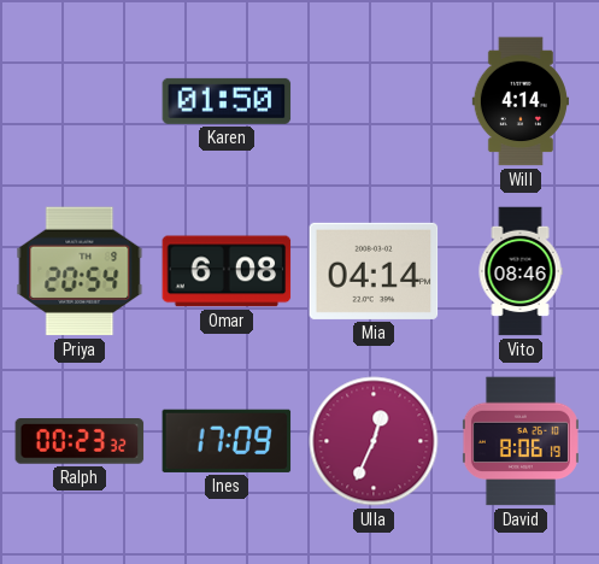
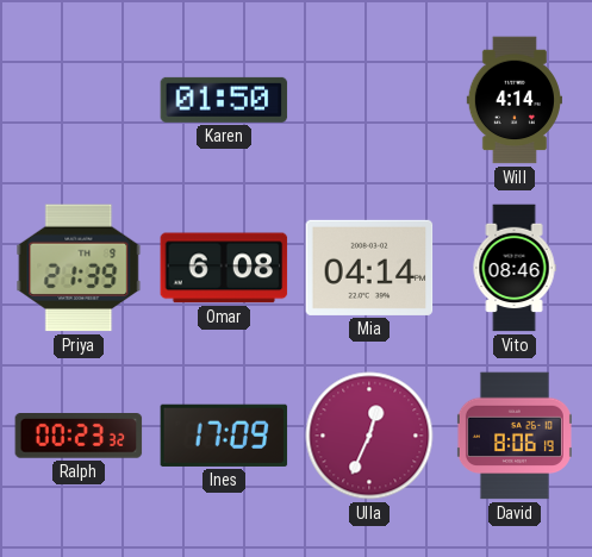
Priya: 20:54 -> 21:39 (79, 268)
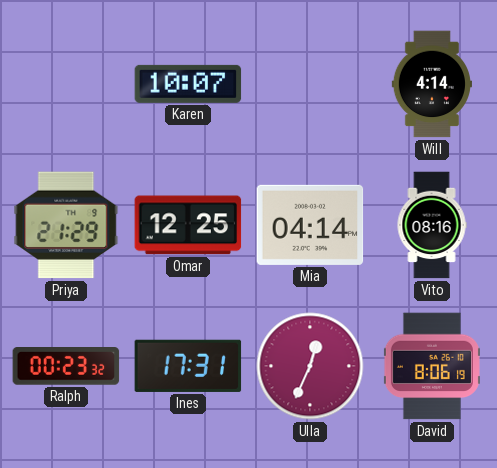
Karen: 01:50 -> 10:07 (188, 84)
Priya: 21:39 -> 21:29 (66, 225)
Omar: 6:08 -> 12:25 (188, 225)
Vito: 08:46 -> 08:16 (432, 225)
Ines: 17:09 -> 17:31 (188, 366)
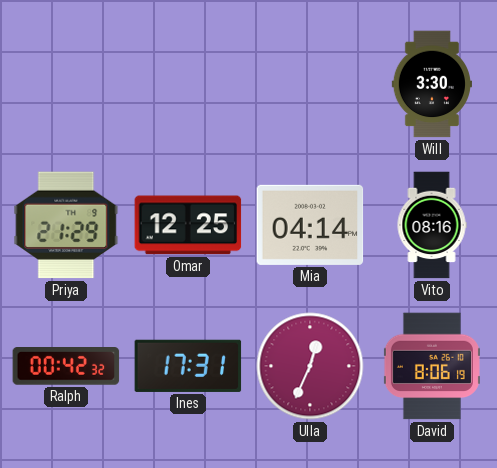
Karen: 10:07 -> none (188, 84)
Will: 4:14 -> 3:30 (431, 84)
Ralph: 00:23 -> 00:42 (66, 367)
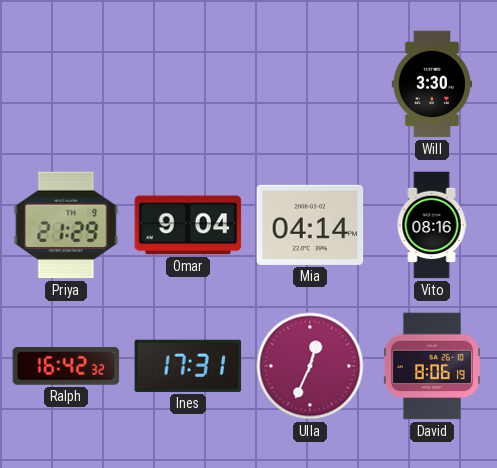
Omar: 12:25 -> 9:04 (188, 225)
Ralph: 00:42 -> 16:42 (66, 367)
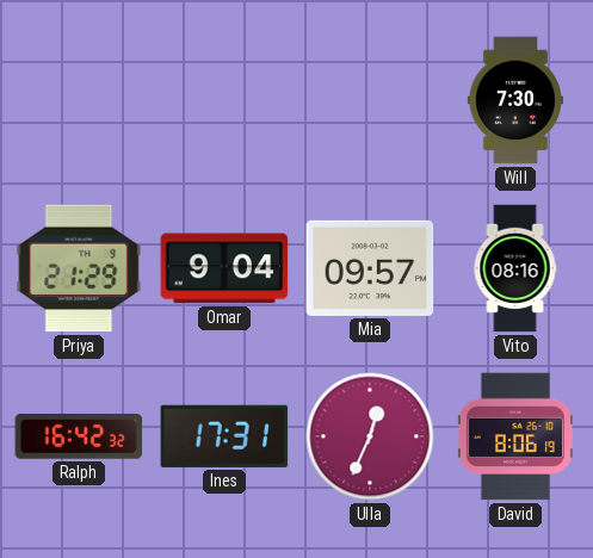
Will: 3:30 -> 7:30 (514, 100)
Mia: 04:14 -> 09:57 (370, 268)
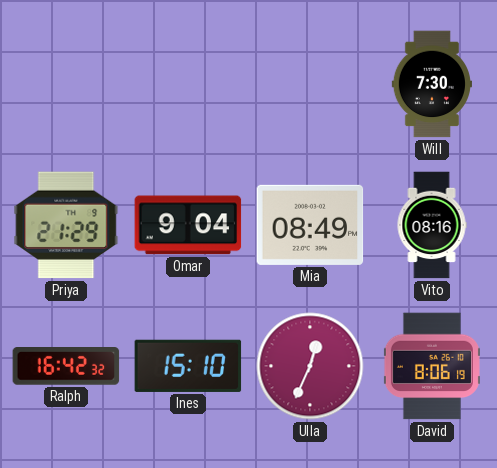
Mia: 09:57 -> 08:49 (310, 225)
Ines: 17:31 -> 15:10 (188, 366)
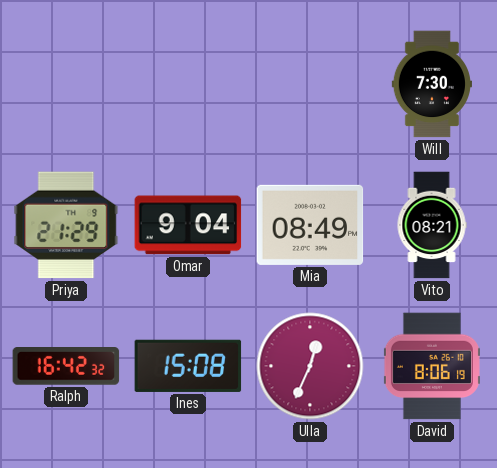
Vito: 08:16 -> 08:21 (432, 225)
Ines: 15:10 -> 15:08 (188, 366)
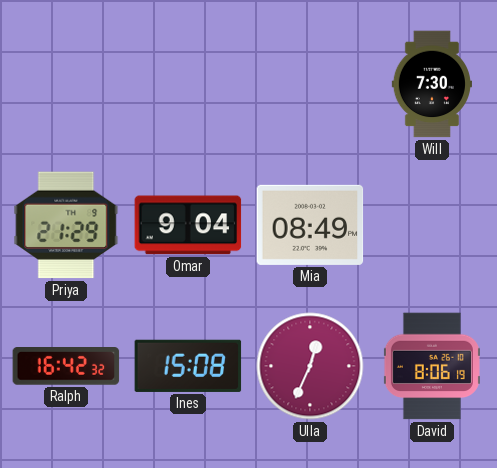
Vito: 08:21 -> none (432, 225)
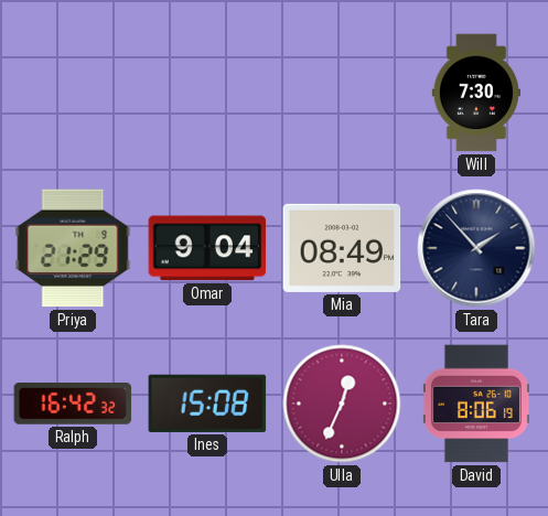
Tara: none -> 1:53 (476, 248)
